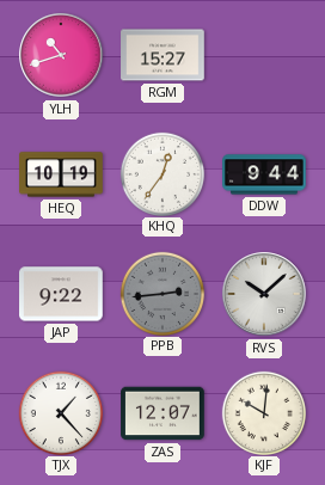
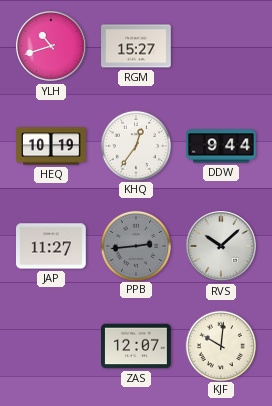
JAP: 9:22 -> 11:27 (51, 246)
TJX: 1:23 -> none (60, 412)
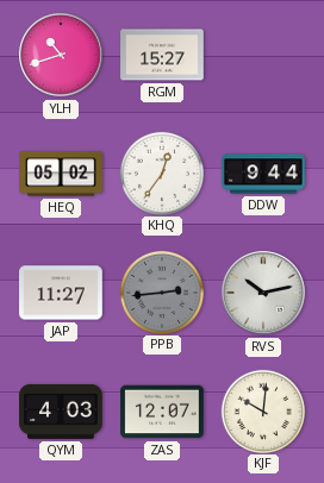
HEQ: 10:19 -> 05:02 (61, 174)
RVS: 10:08 -> 10:13 (263, 293)
QYM: none -> 4:03 (61, 412)
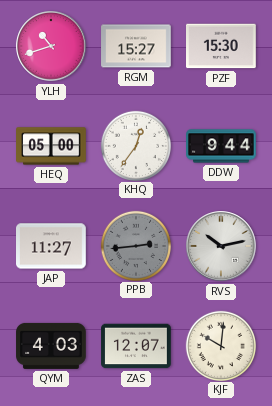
PZF: none -> 15:30 (222, 46)
HEQ: 05:02 -> 05:00 (51, 146)
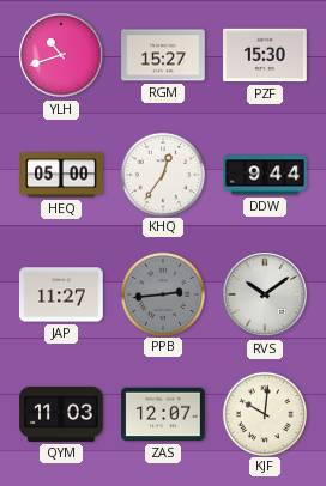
RVS: 10:13 -> 10:09 (265, 294)
QYM: 4:03 -> 11:03 (61, 414)
